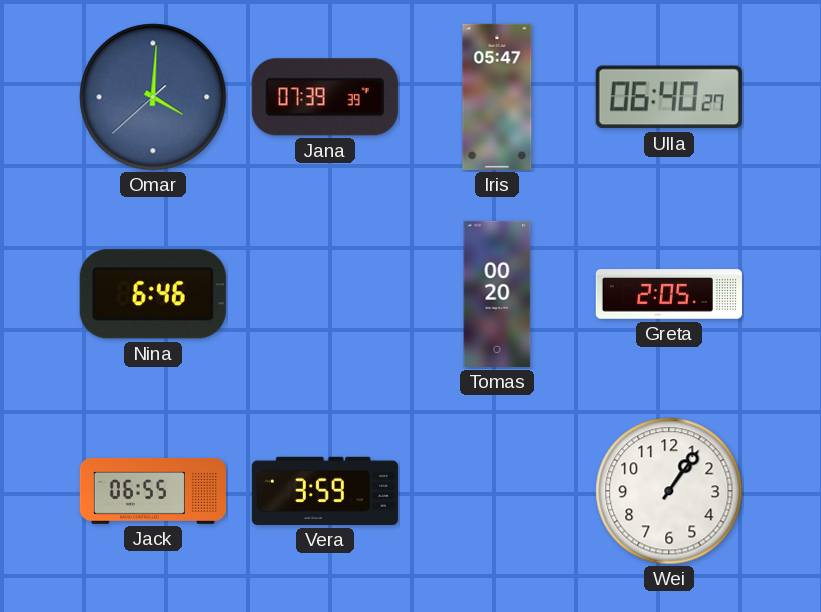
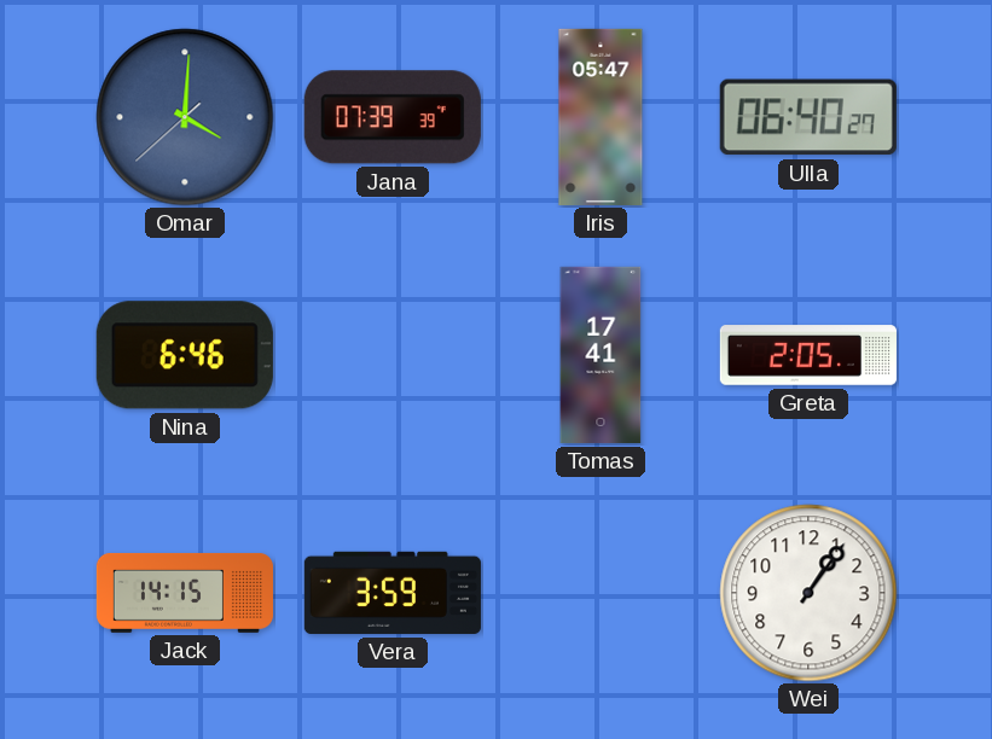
Tomas: 00:20 -> 17:41 (601, 355)
Jack: 06:55 -> 14:15 (185, 593)
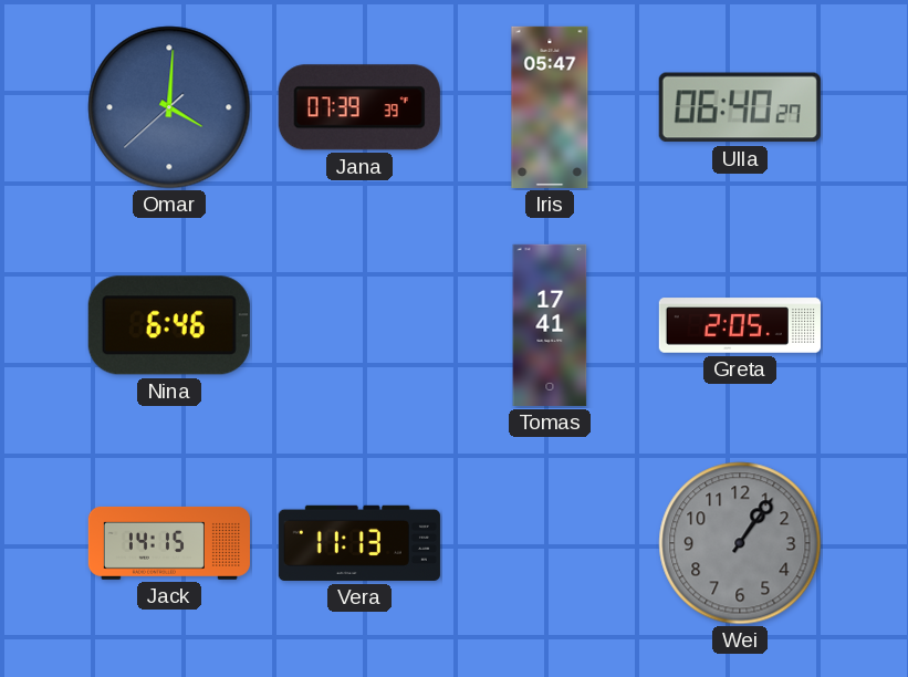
Vera: 3:59 -> 11:13 (359, 543)
Wei dial: white -> grey (740, 543)
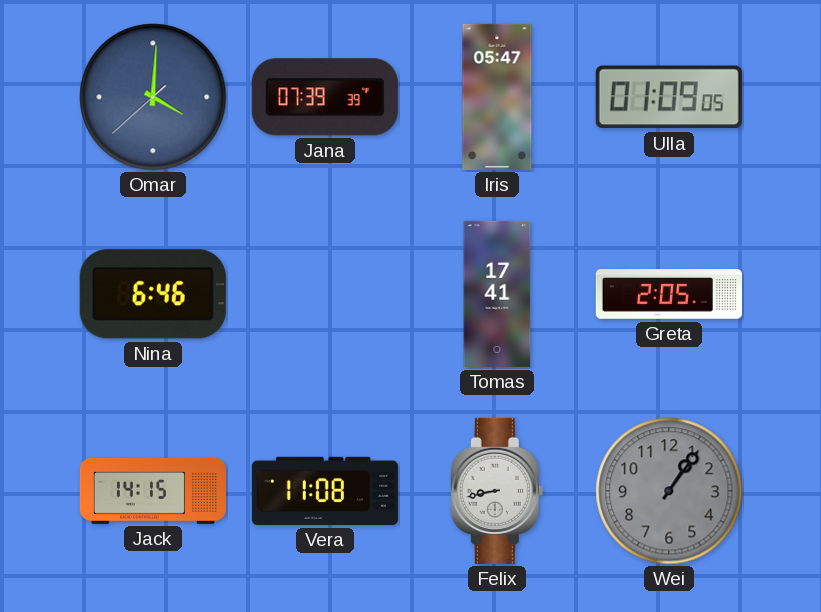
Ulla: 06:40 -> 01:09 (669, 97)
Vera: 11:13 -> 11:08 (325, 491)
Felix: none -> 8:43 (497, 491)
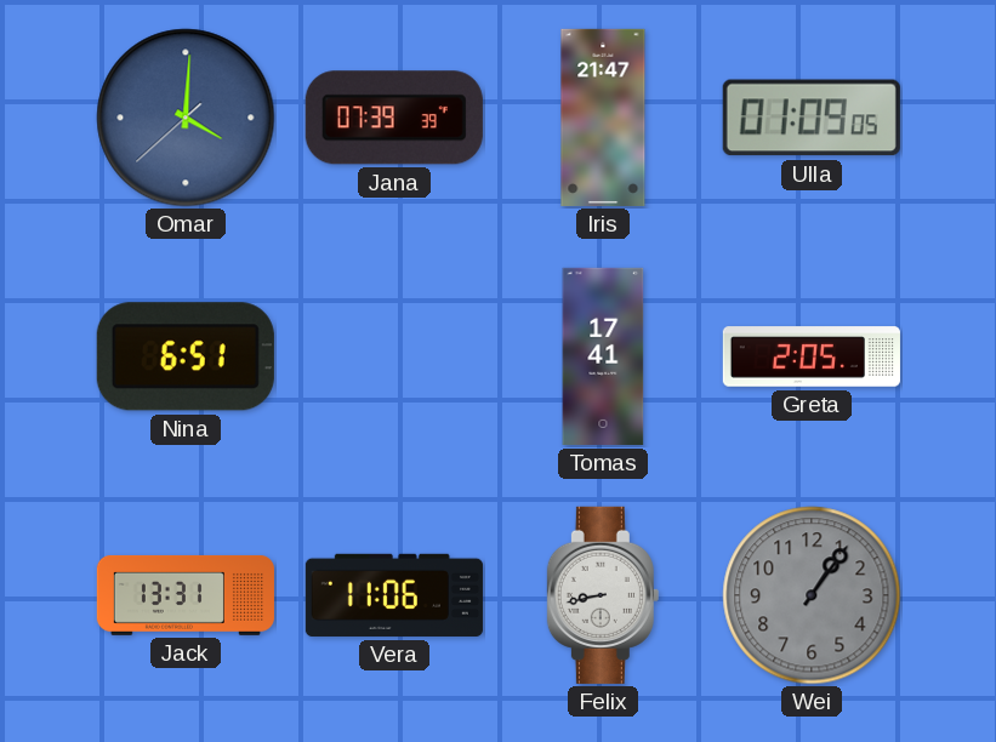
Iris: 05:47 -> 21:47 (603, 118)
Nina: 6:46 -> 6:51 (186, 356)
Jack: 14:15 -> 13:31 (186, 595)
Vera: 11:08 -> 11:06 (394, 595)
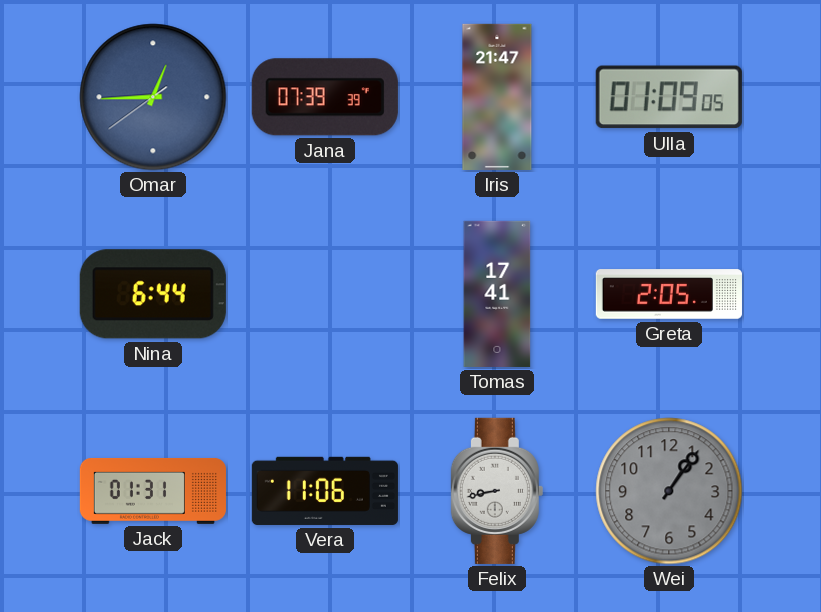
Omar: 4:00 -> 12:44 (153, 97)
Nina: 6:51 -> 6:44 (153, 294)
Jack: 13:31 -> 01:31 (153, 491)
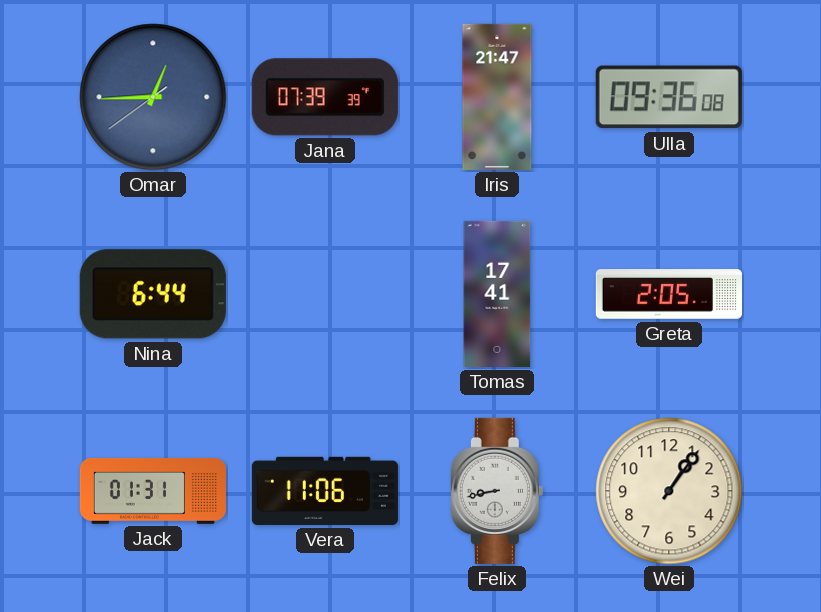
Ulla: 01:09 -> 09:36 (669, 97)
Wei dial: grey -> cream (669, 491)
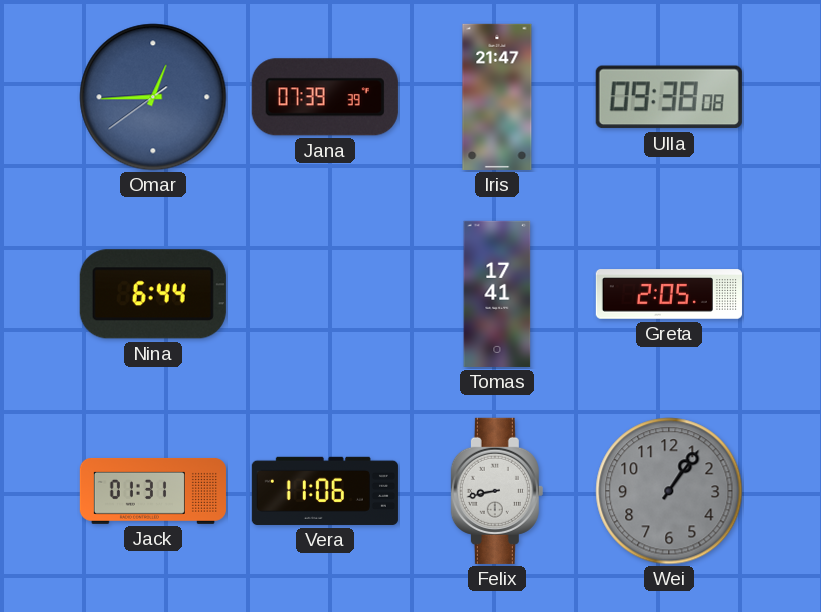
Ulla: 09:36 -> 09:38 (669, 97)
Wei dial: cream -> grey (669, 491)
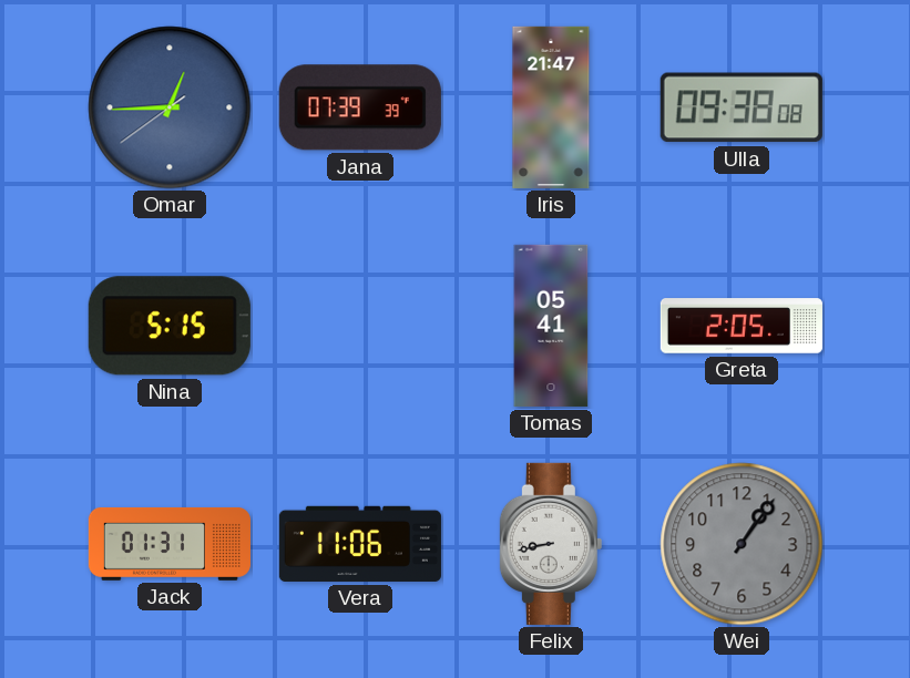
Nina: 6:44 -> 5:15 (170, 326)
Tomas: 17:41 -> 05:41 (551, 326)
